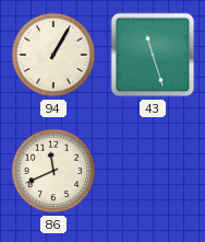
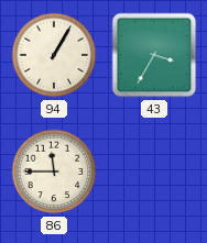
43: 11:27 -> 3:35 (154, 55)
86: 11:41 -> 11:45 (54, 172)
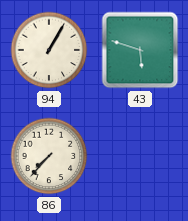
43: 3:35 -> 5:48 (140, 50)
86: 11:45 -> 7:37 (49, 156)
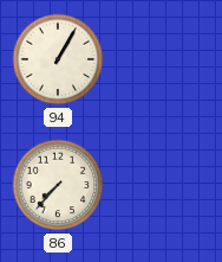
43: 5:48 -> none (140, 50)
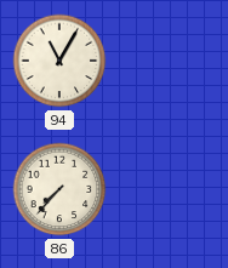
94: 1:05 -> 11:05 (59, 61)
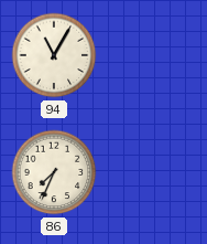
86: 7:37 -> 7:34 (54, 172)
